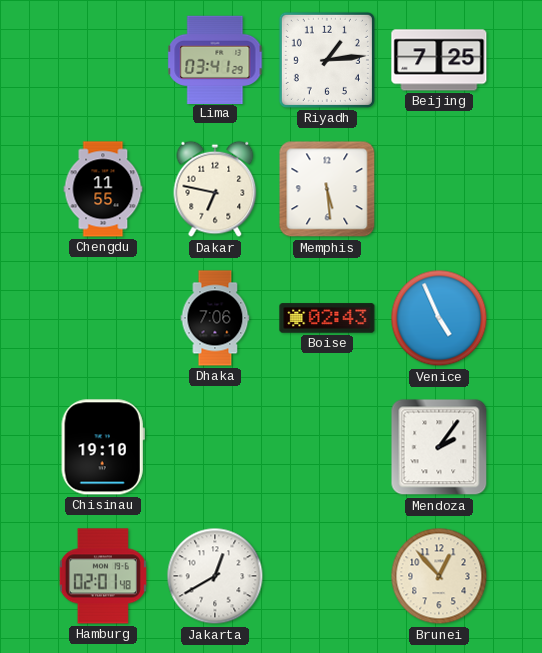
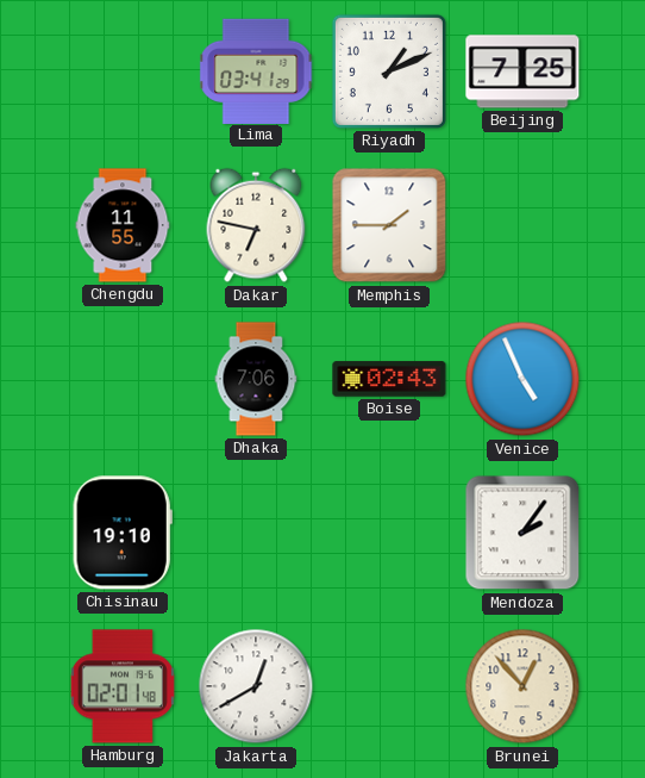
Riyadh: 1:14 -> 1:11 (389, 71)
Memphis: 5:29 -> 1:45 (389, 225)
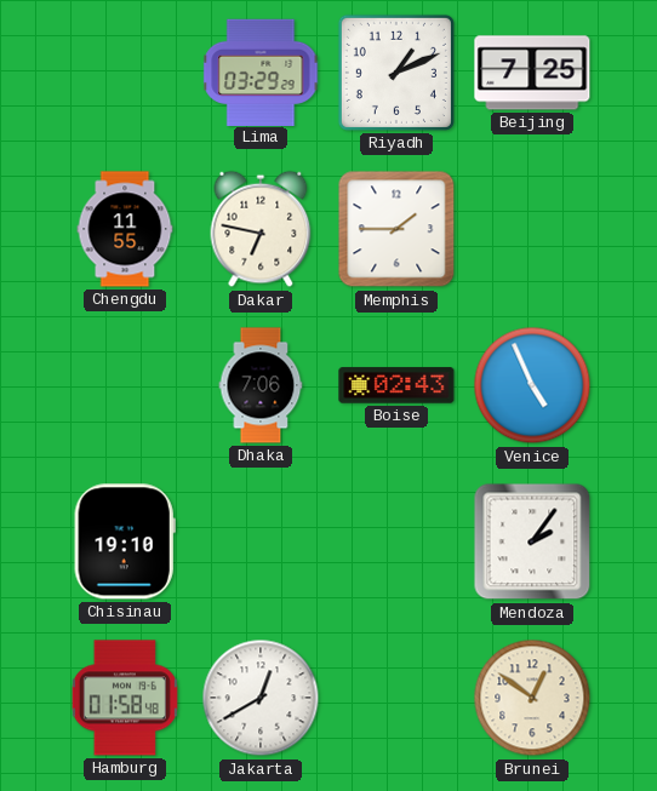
Lima: 03:41 -> 03:29 (261, 71)
Hamburg: 02:01 -> 01:58 (125, 698)
Brunei: 12:53 -> 12:51 (532, 698)
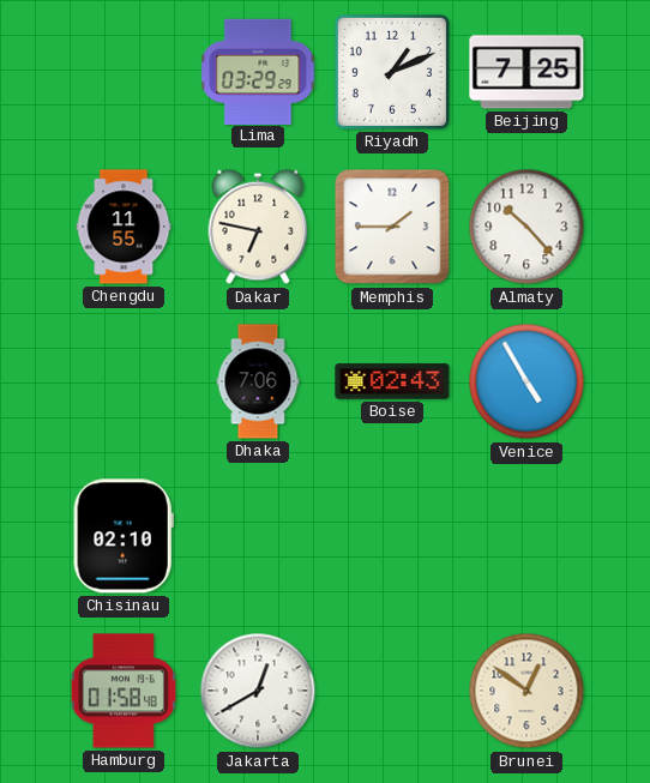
Almaty: none -> 10:23 (526, 227)
Venice: 4:56 -> 4:55 (526, 381)
Chisinau: 19:10 -> 02:10 (124, 536)
Mendoza: 2:06 -> none (532, 541)
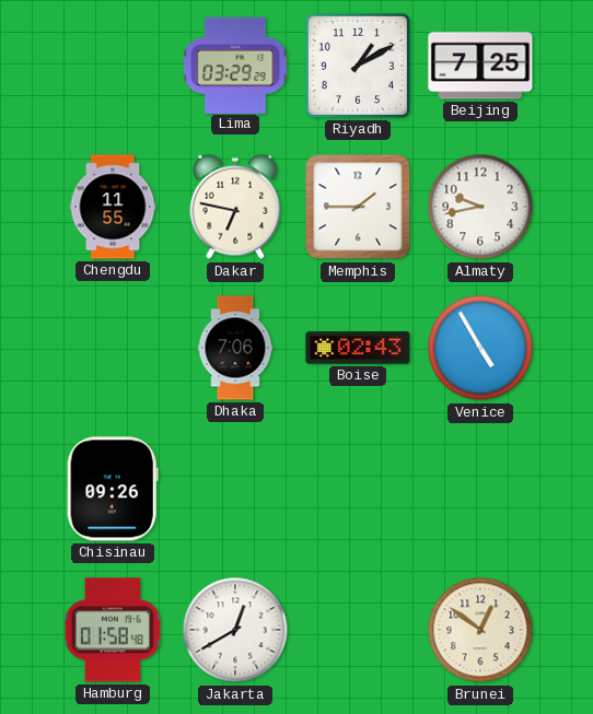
Riyadh: 1:11 -> 1:10 (358, 66)
Almaty: 10:23 -> 9:43 (480, 207)
Chisinau: 02:10 -> 09:26 (113, 489)
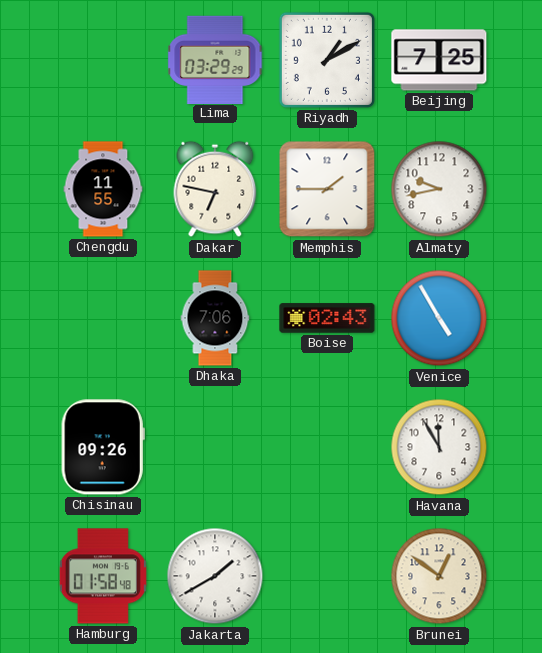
Havana: none -> 11:55 (439, 447)
Jakarta: 12:40 -> 1:40 (215, 576)
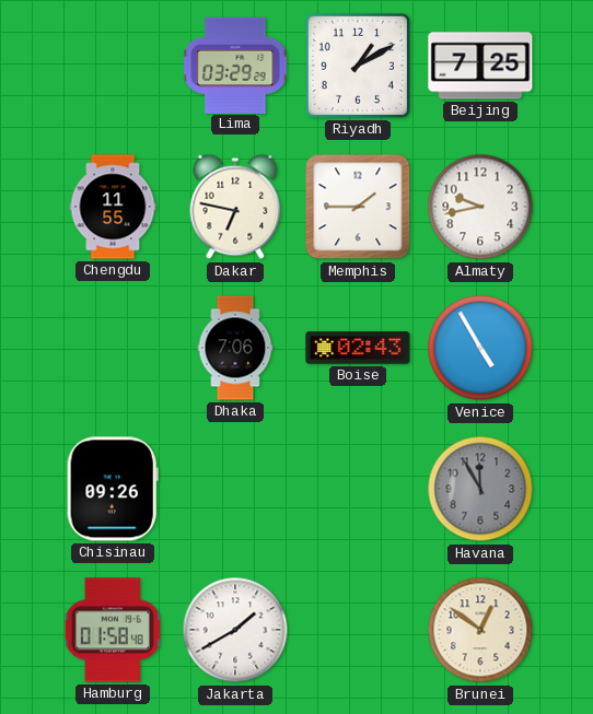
Havana dial: white -> grey (480, 489)
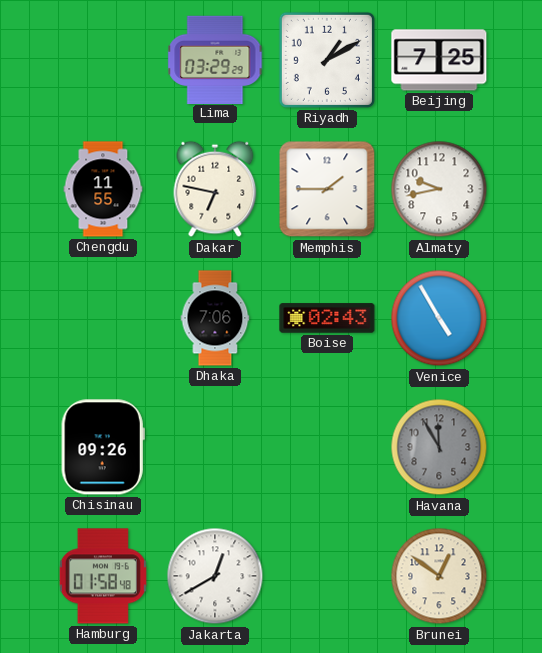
Jakarta: 1:40 -> 12:40 (215, 576)
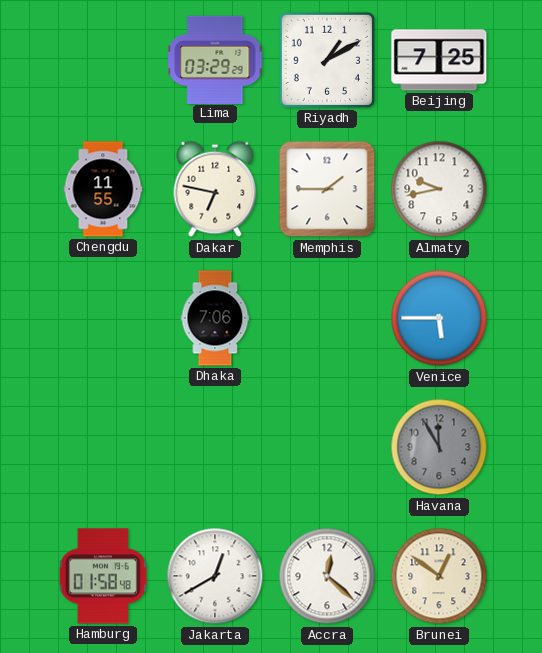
Boise: 02:43 -> none (327, 318)
Venice: 4:55 -> 5:45 (439, 318)
Chisinau: 09:26 -> none (103, 447)
Accra: none -> 12:22 (327, 576)
